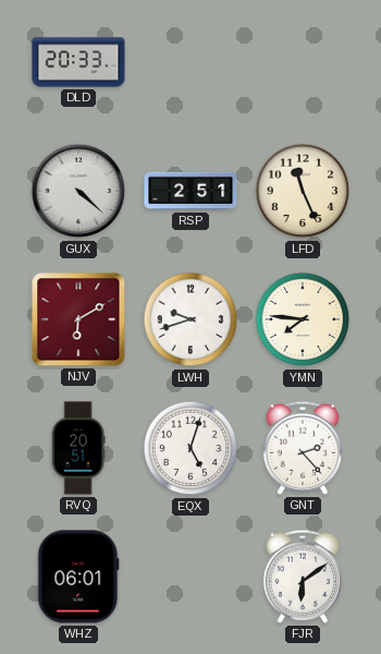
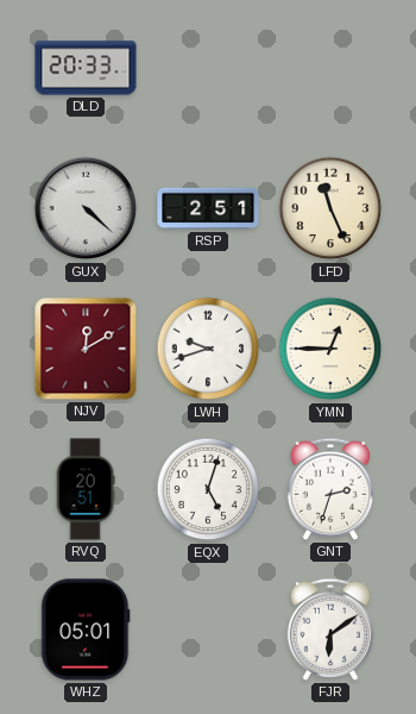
NJV: 6:10 -> 12:10 (86, 349)
YMN: 7:46 -> 12:45 (330, 349)
GNT: 2:23 -> 2:33 (329, 489)
WHZ: 06:01 -> 05:01 (86, 630)
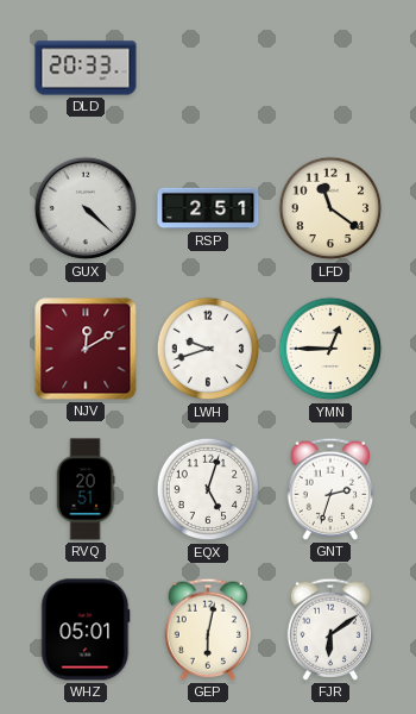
LFD: 11:26 -> 11:21 (330, 208)
GEP: none -> 6:02 (207, 630)
